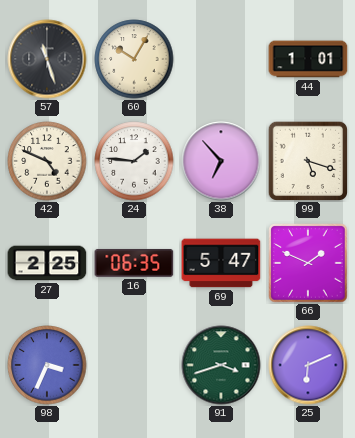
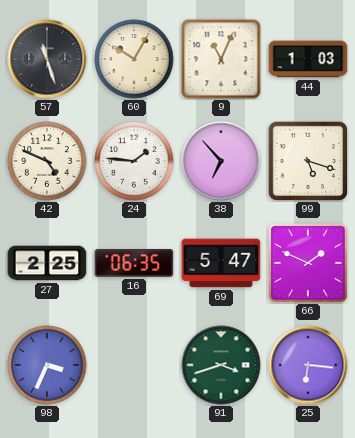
9: none -> 11:04 (221, 59)
44: 1:01 -> 1:03 (308, 59)
25: 6:11 -> 6:16 (308, 365)
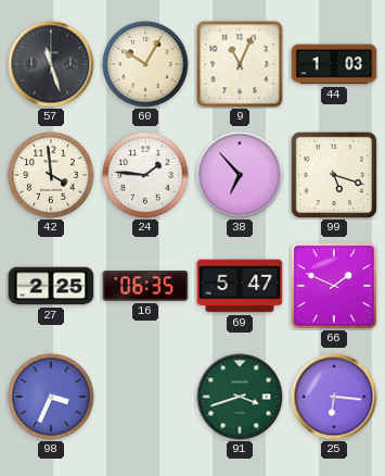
42: 4:49 -> 3:59 (51, 175)
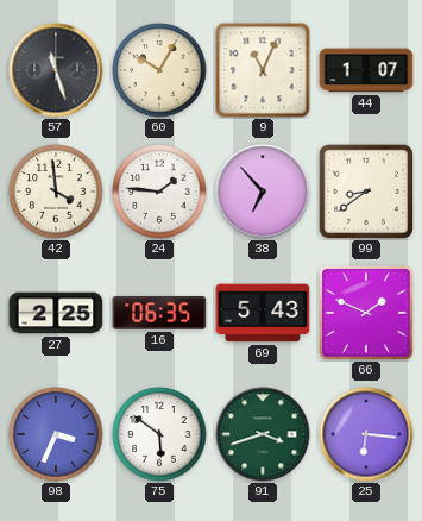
44: 1:03 -> 1:07 (366, 70)
99: 5:18 -> 8:39 (365, 190)
69: 5:47 -> 5:43 (263, 313)
75: none -> 5:51 (159, 434)
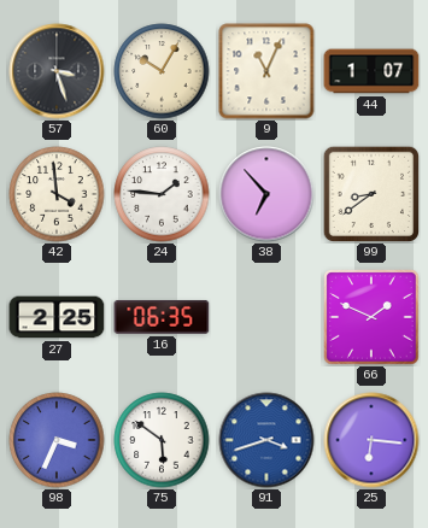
57: 11:27 -> 3:27 (57, 71)
69: 5:43 -> none (263, 313)
91 dial: green -> blue (266, 440)
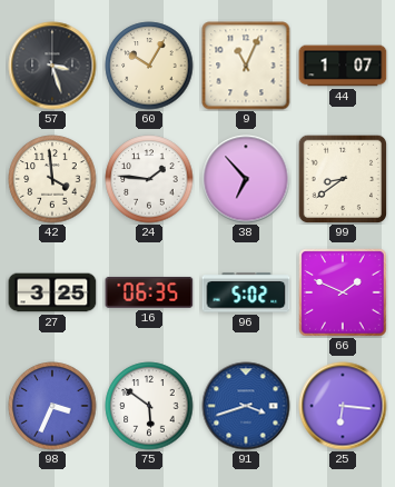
27: 2:25 -> 3:25 (52, 292)
96: none -> 5:02 (246, 292)
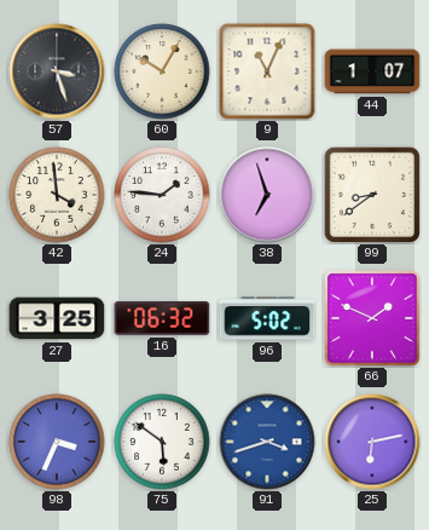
38: 6:53 -> 6:57 (267, 195)
16: 06:35 -> 06:32 (162, 318)
25: 6:16 -> 6:13 (372, 442)
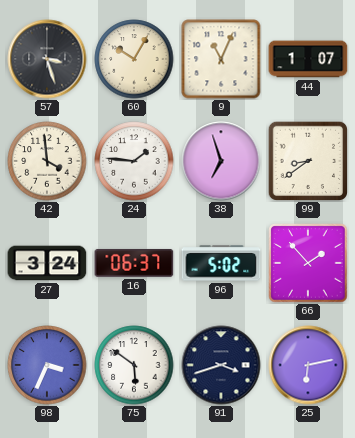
27: 3:25 -> 3:24 (47, 263)
16: 06:32 -> 06:37 (134, 263)
66: 1:49 -> 1:53 (308, 263)
91 dial: blue -> navy (221, 365)
